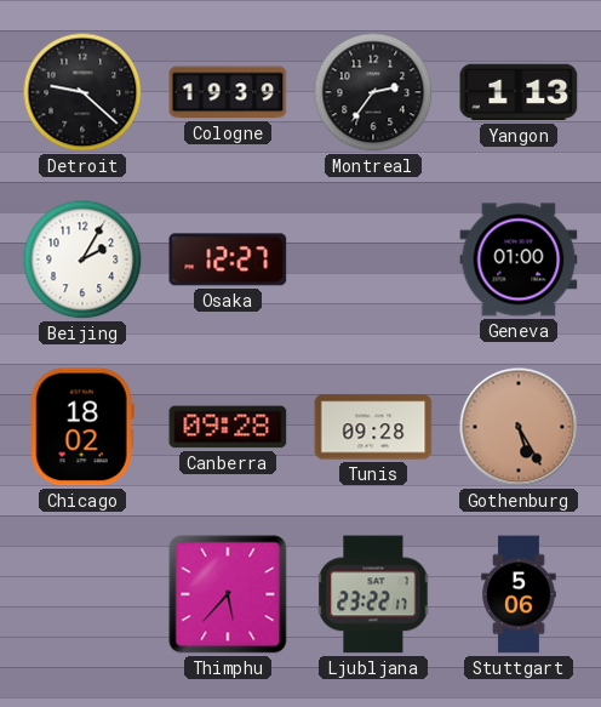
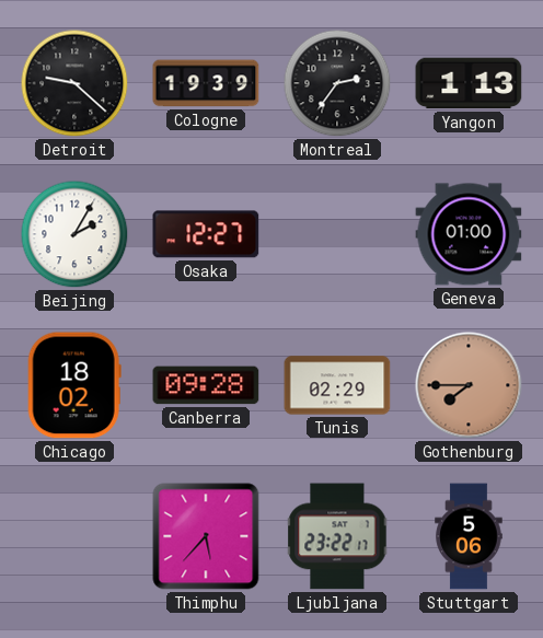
Tunis: 09:28 -> 02:29 (337, 385)
Gothenburg: 5:25 -> 7:45 (469, 385)
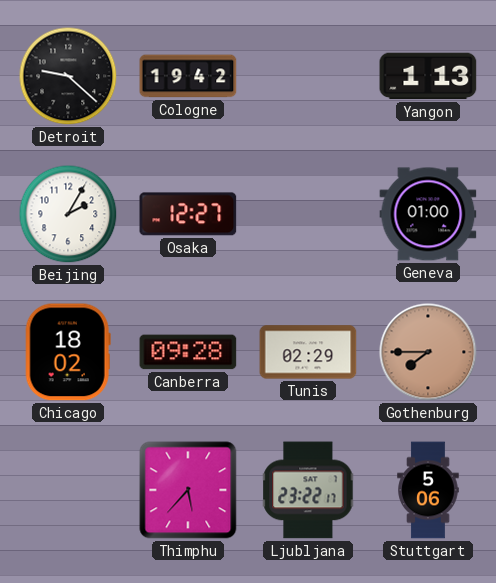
Cologne: 19:39 -> 19:42 (188, 76)
Montreal: 2:36 -> none (337, 83)
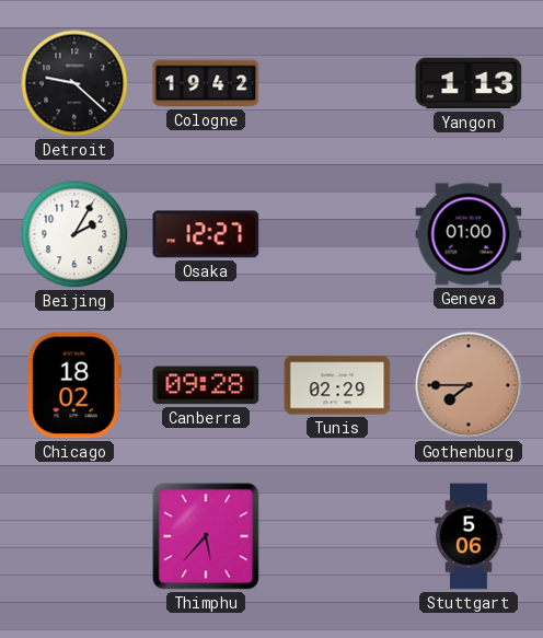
Ljubljana: 23:22 -> none (308, 490)
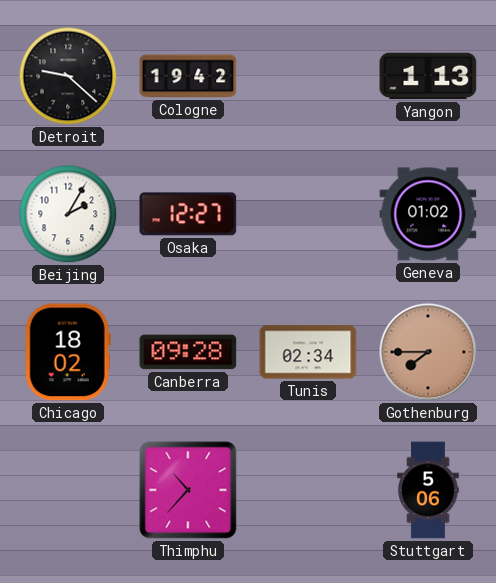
Geneva: 01:00 -> 01:02 (428, 214)
Tunis: 02:29 -> 02:34 (308, 352)
Thimphu: 5:37 -> 10:37 (188, 490)
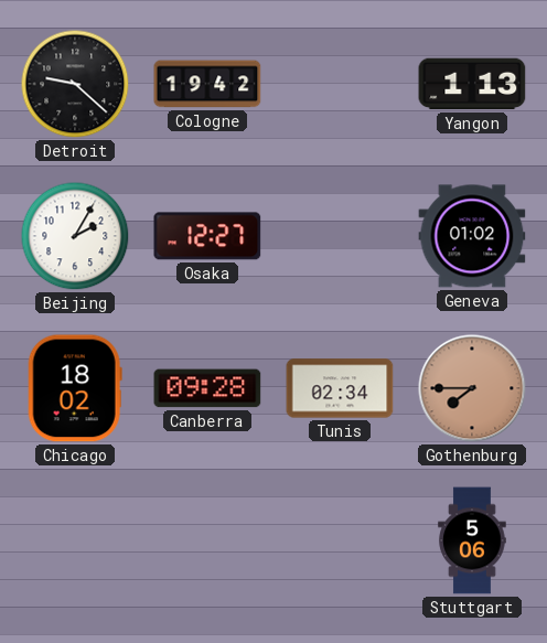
Thimphu: 10:37 -> none (188, 490)
